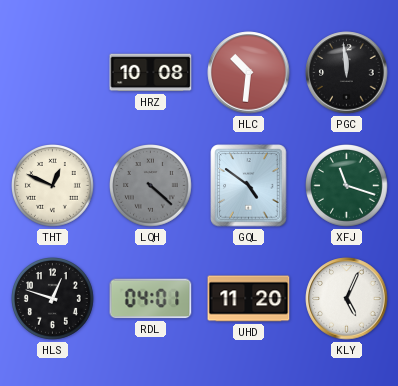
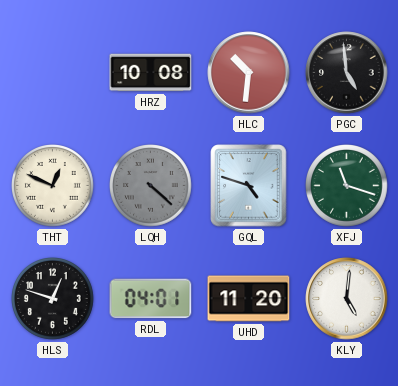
PGC: 11:59 -> 4:59 (347, 73)
GQL: 4:51 -> 4:48 (249, 186)
KLY: 5:04 -> 5:01 (347, 299)
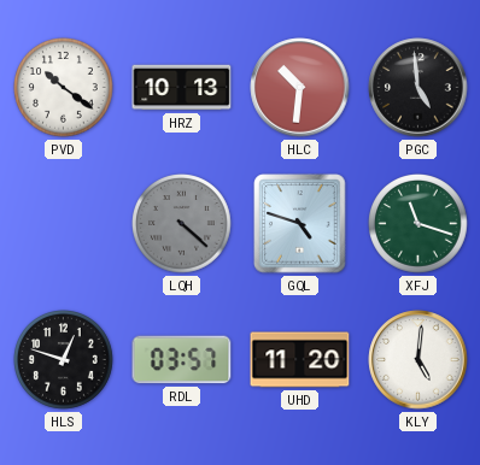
PVD: none -> 10:21 (64, 88)
HRZ: 10:08 -> 10:13 (182, 88)
THT: 12:49 -> none (53, 186)
RDL: 04:01 -> 03:57 (182, 360)
